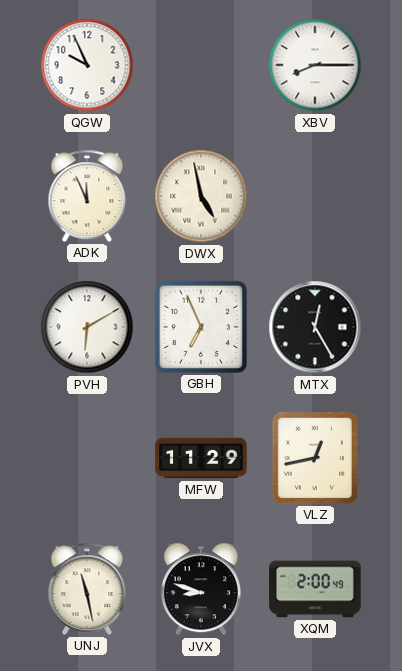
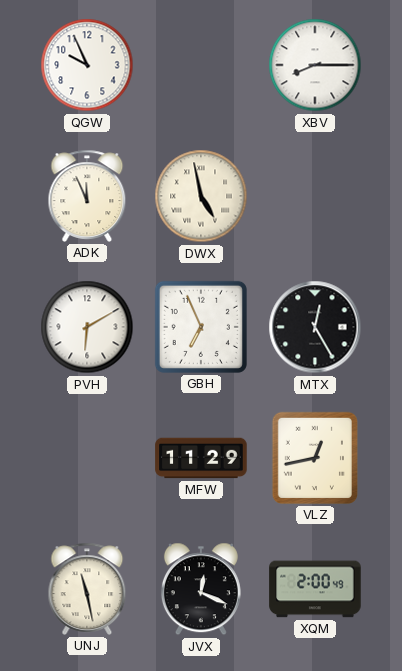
JVX: 8:48 -> 12:19 (201, 589)
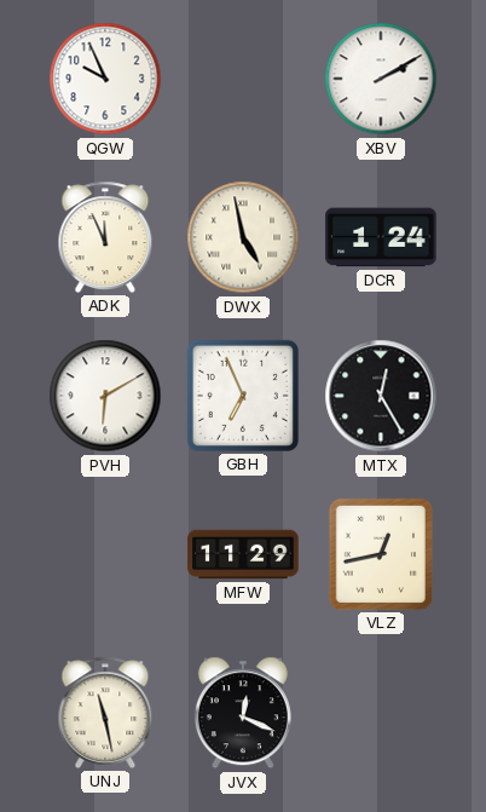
XBV: 8:15 -> 2:10 (381, 79)
DCR: none -> 1:24 (381, 237)
XQM: 2:00 -> none (315, 589)
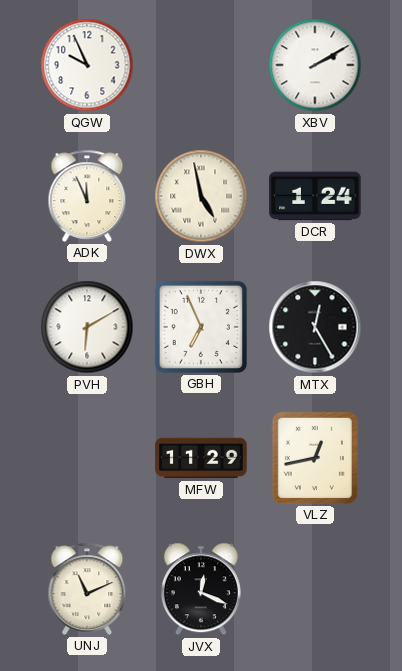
UNJ: 11:28 -> 11:11 (87, 589)
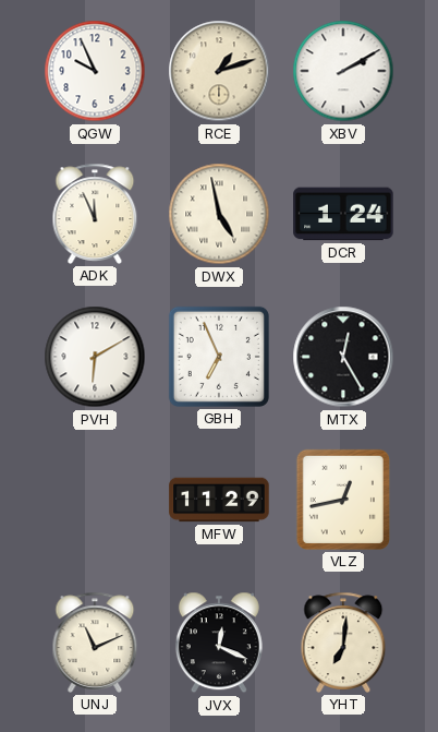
RCE: none -> 1:12 (219, 71)
YHT: none -> 7:01 (343, 643)
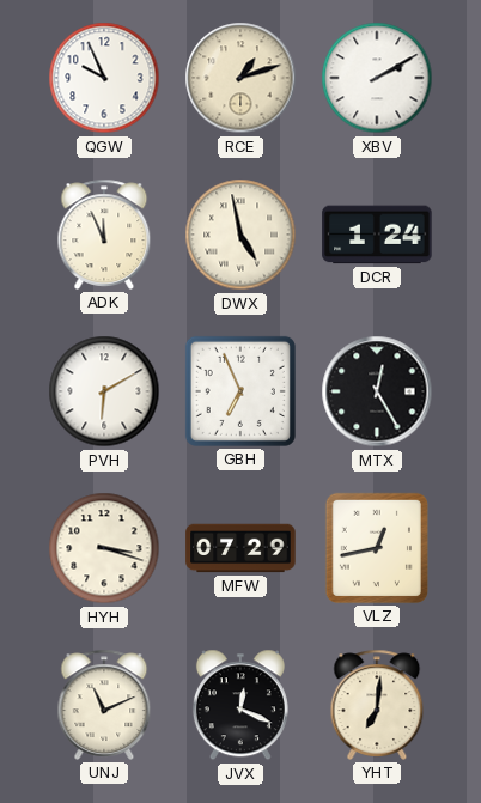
HYH: none -> 3:18 (104, 548)
MFW: 11:29 -> 07:29 (240, 548)
